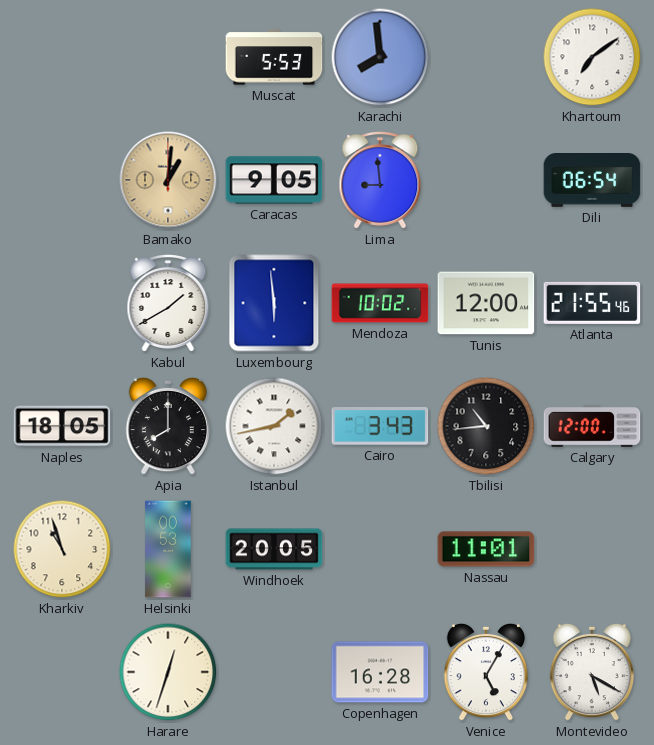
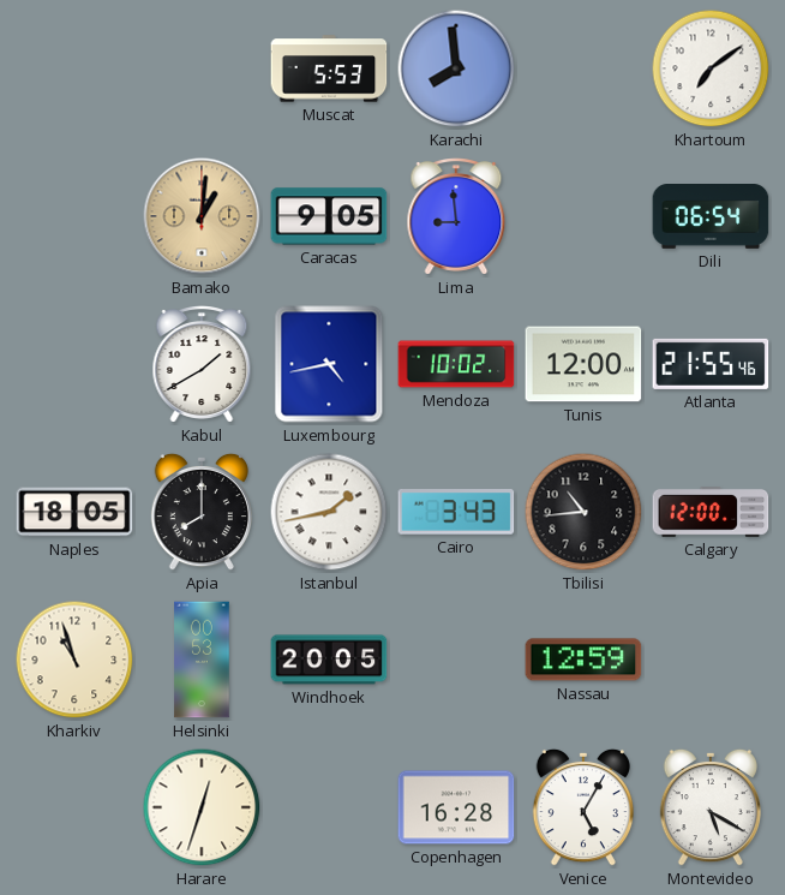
Luxembourg: 5:59 -> 4:43 (329, 364)
Nassau: 11:01 -> 12:59 (583, 660)
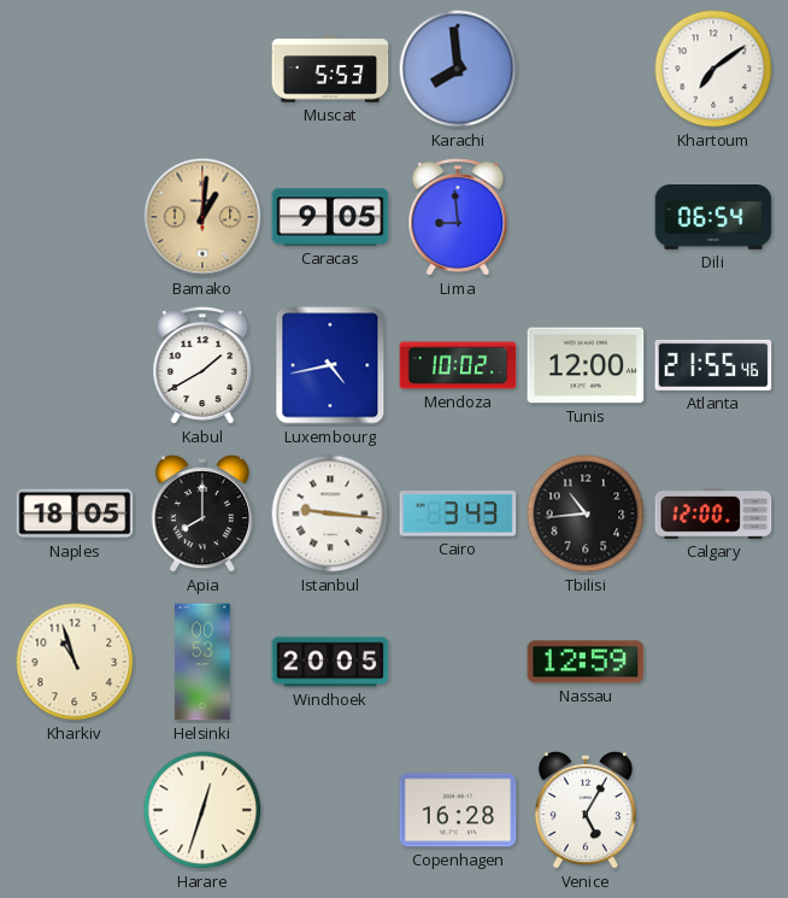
Istanbul: 1:43 -> 9:16 (330, 513)
Montevideo: 5:20 -> none (709, 807)
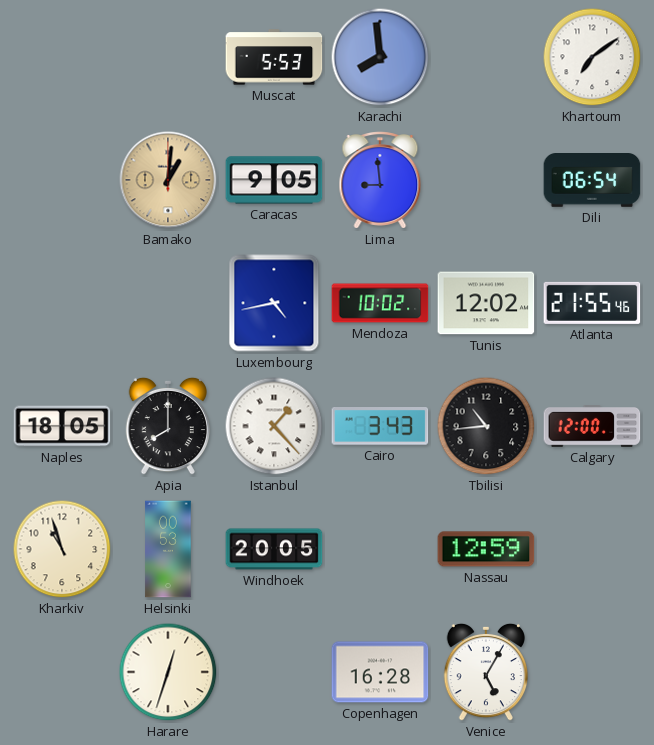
Kabul: 1:40 -> none (202, 365)
Tunis: 12:00 -> 12:02 (486, 303)
Istanbul: 9:16 -> 1:23 (274, 426)
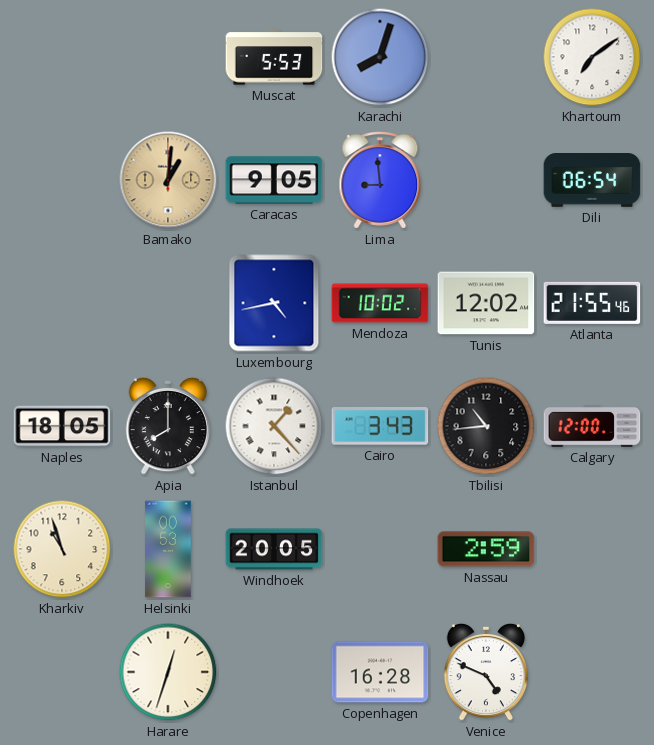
Karachi: 7:59 -> 8:03 (380, 57)
Nassau: 12:59 -> 2:59 (486, 549)
Venice: 5:05 -> 4:49 (485, 672)
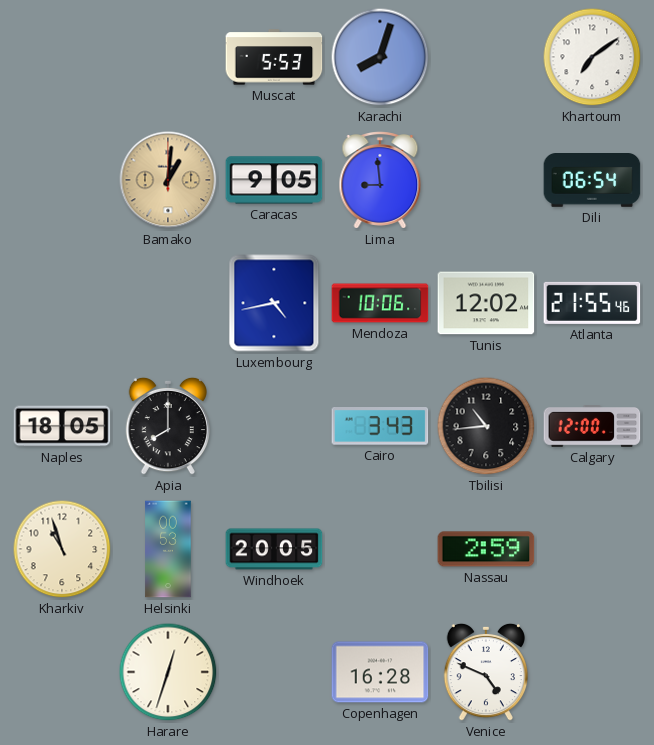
Mendoza: 10:02 -> 10:06 (380, 303)
Istanbul: 1:23 -> none (274, 426)
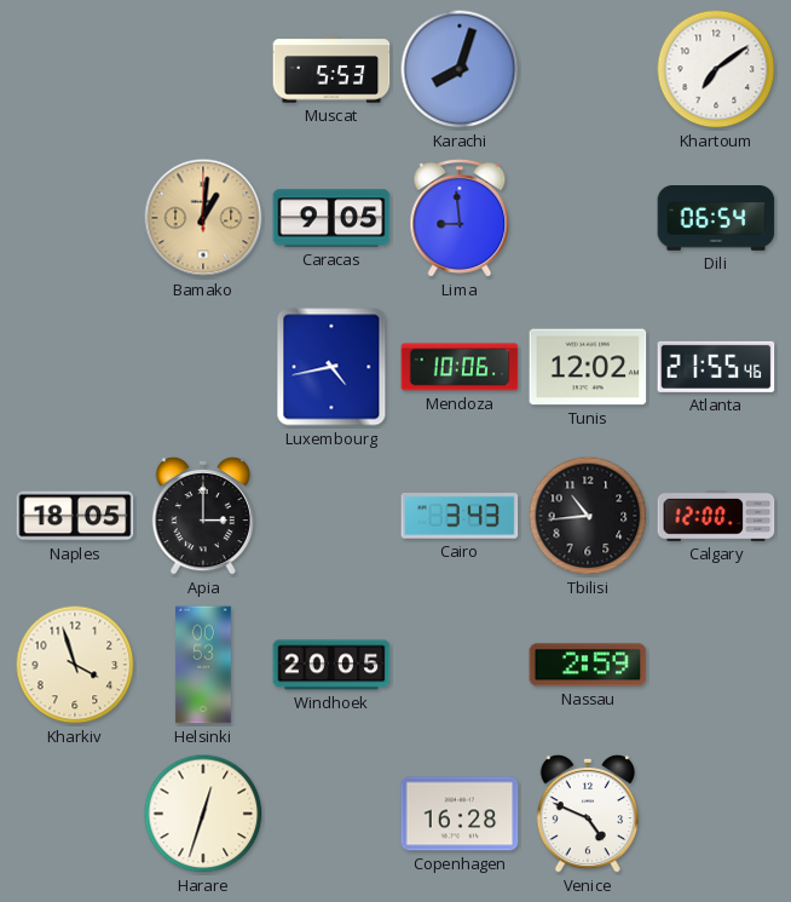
Apia: 8:00 -> 3:00 (202, 516)
Kharkiv: 10:57 -> 3:57 (75, 665)
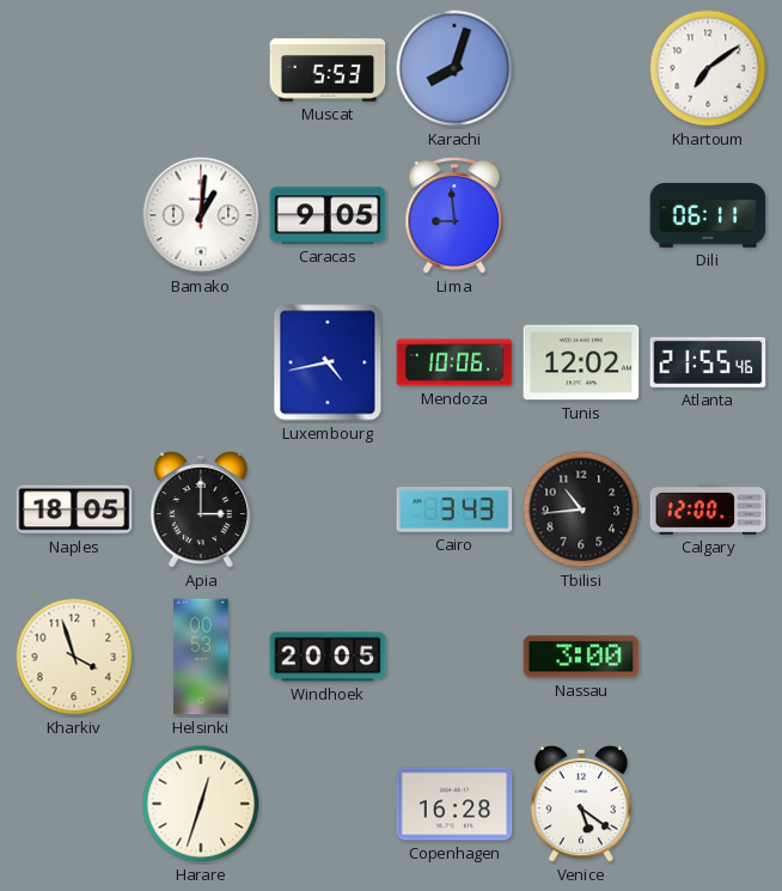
Bamako dial: champagne -> white (201, 215)
Dili: 06:54 -> 06:11 (708, 216)
Nassau: 2:59 -> 3:00 (581, 657)
Venice: 4:49 -> 5:21 (580, 804)
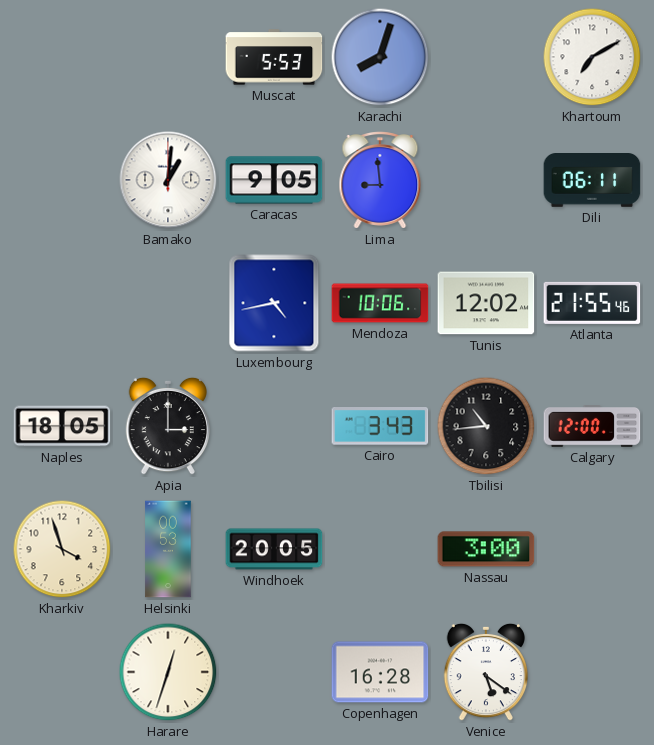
Khartoum: 7:09 -> 7:10 (592, 57)
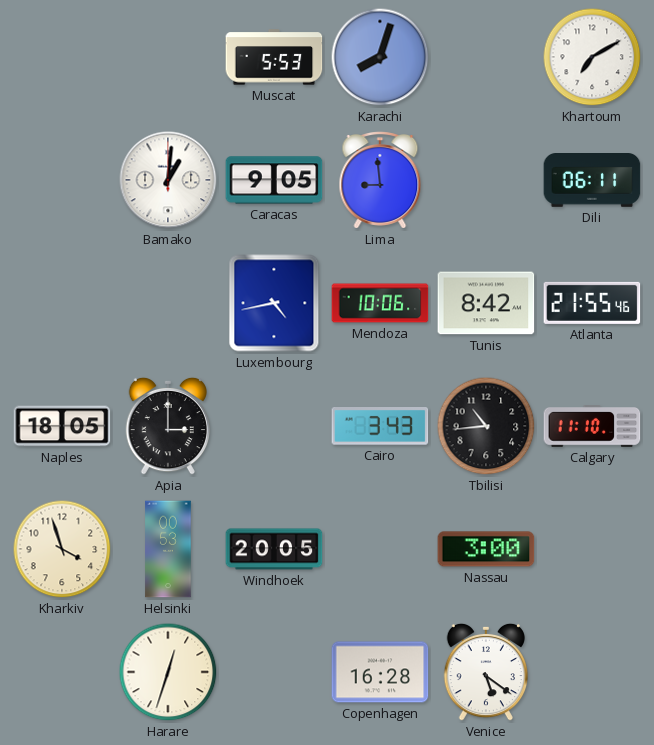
Tunis: 12:02 -> 8:42 (486, 303)
Calgary: 12:00 -> 11:10 (592, 427)
